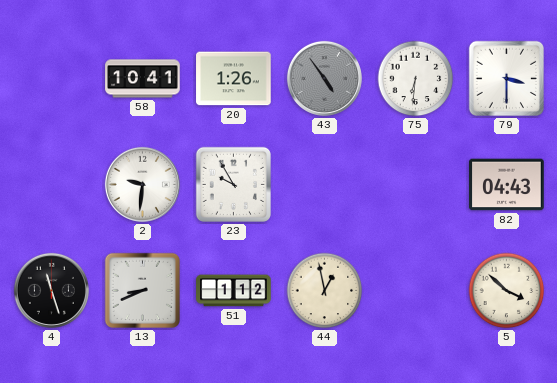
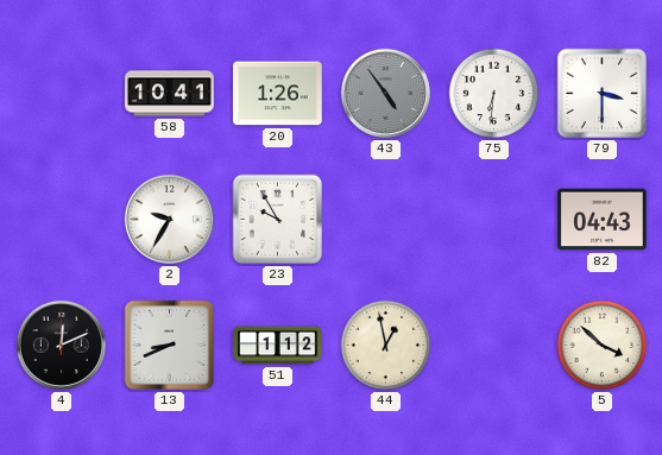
2: 9:31 -> 9:35 (169, 219)
4: 11:27 -> 12:11 (61, 345)
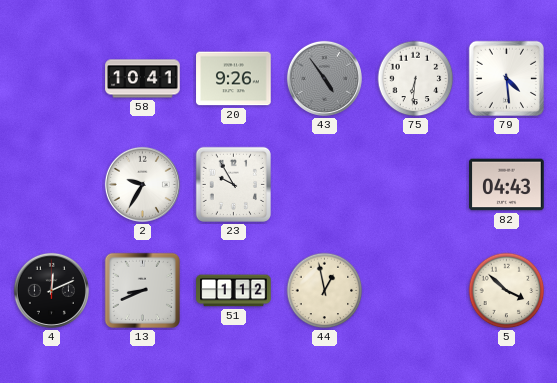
20: 1:26 -> 9:26 (234, 79)
79: 3:30 -> 4:29 (506, 78)
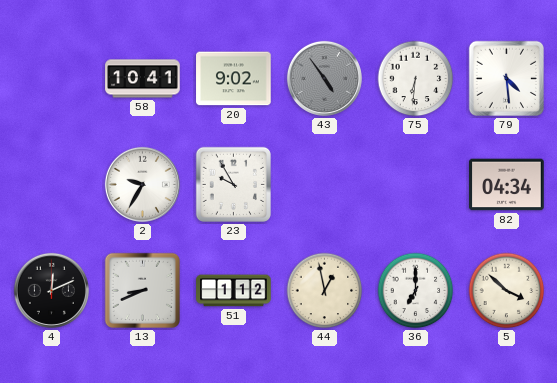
20: 9:26 -> 9:02 (234, 79)
82: 04:43 -> 04:34 (507, 185)
36: none -> 7:00 (416, 291)
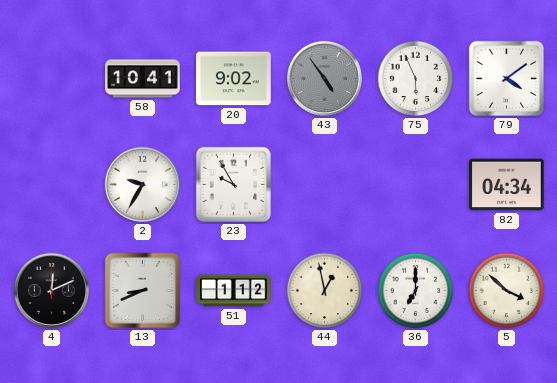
75: 6:31 -> 5:56 (416, 79)
79: 4:29 -> 4:09 (506, 78)
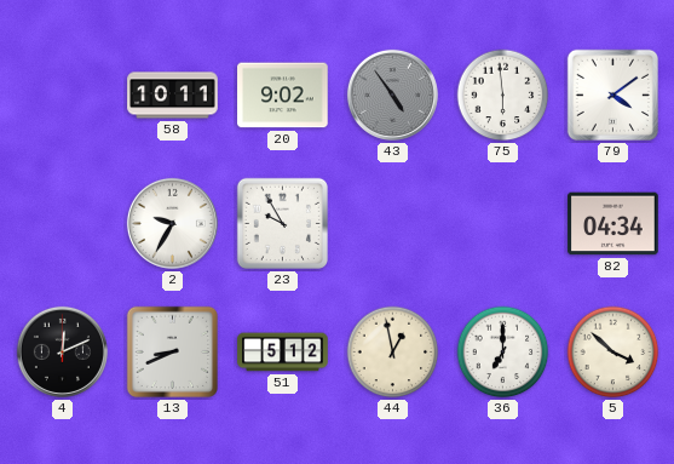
58: 10:41 -> 10:11 (173, 96)
75: 5:56 -> 5:59 (503, 96)
51: 1:12 -> 5:12 (283, 353)
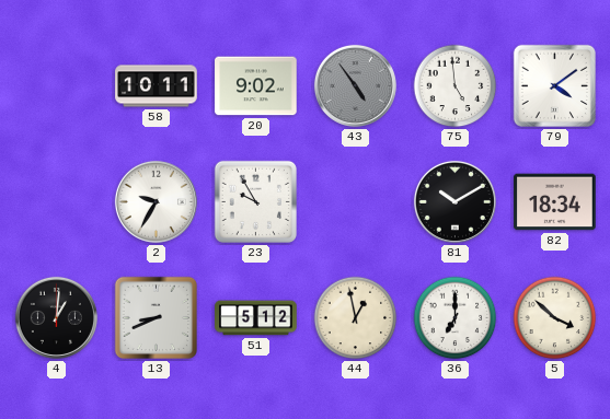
75: 5:59 -> 4:59 (456, 86)
81: none -> 10:10 (454, 201)
82: 04:34 -> 18:34 (555, 202)
4: 12:11 -> 1:01 (56, 317)
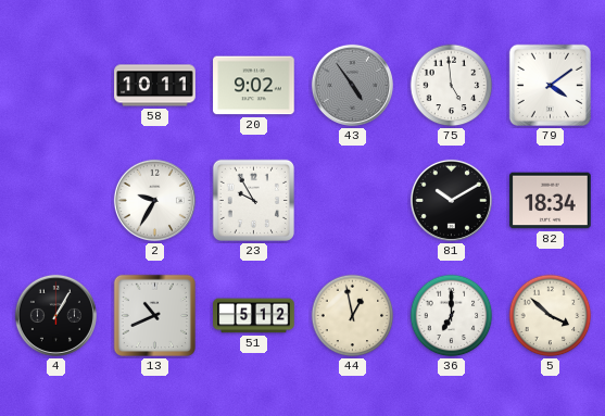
4: 1:01 -> 1:05 (55, 315)
13: 8:41 -> 10:41 (154, 315)
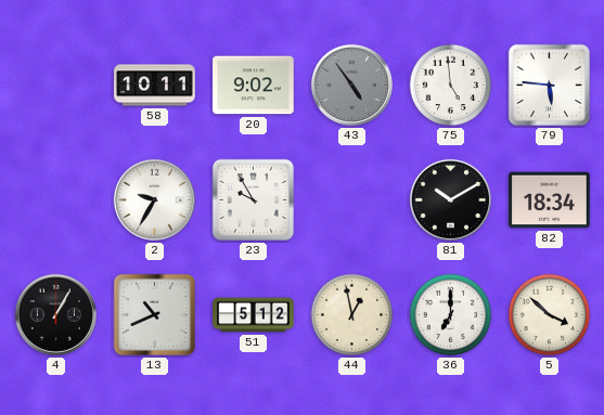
79: 4:09 -> 5:46 (549, 85)
